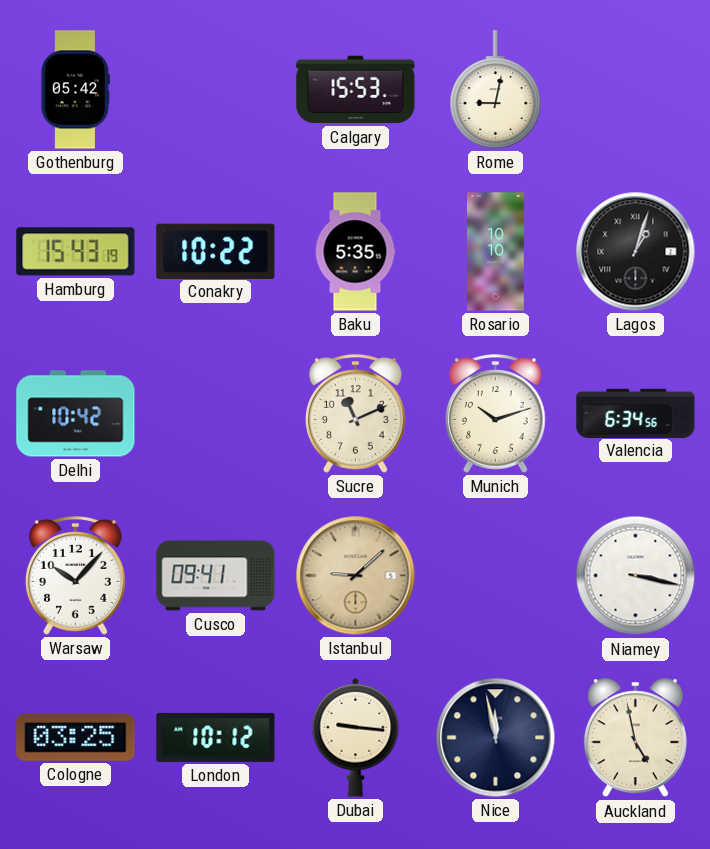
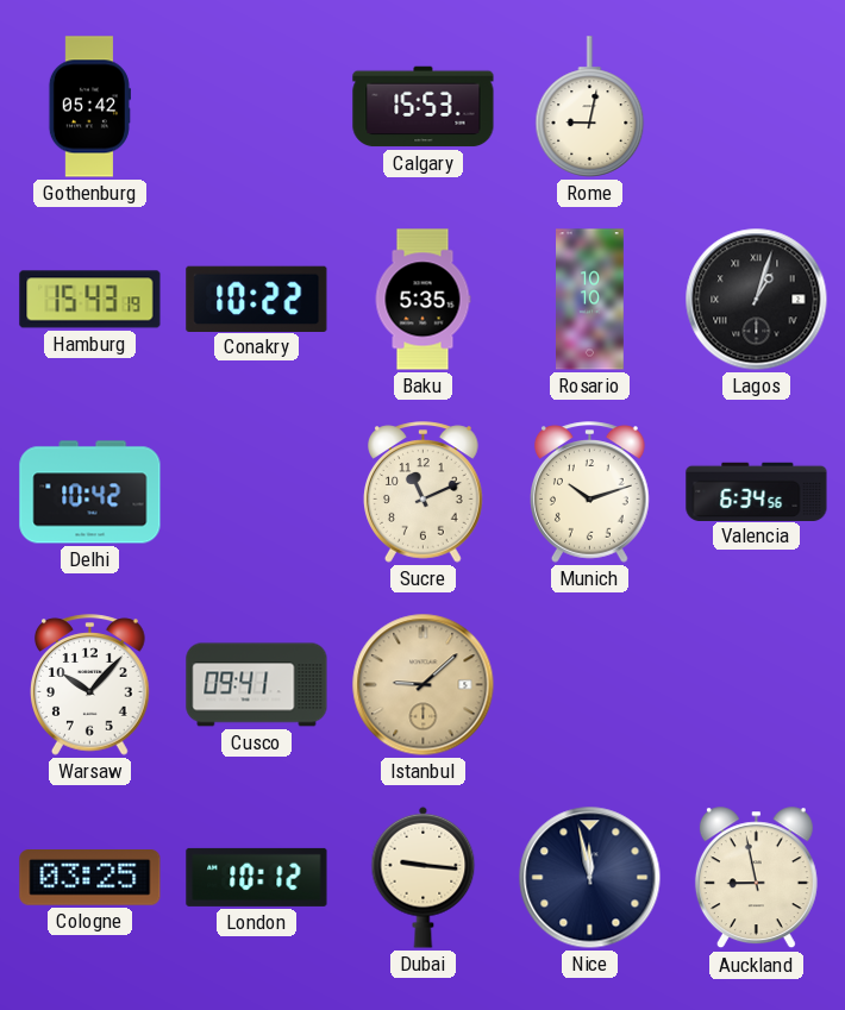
Niamey: 3:17 -> none (636, 576)
Auckland: 4:58 -> 8:58 (756, 878)
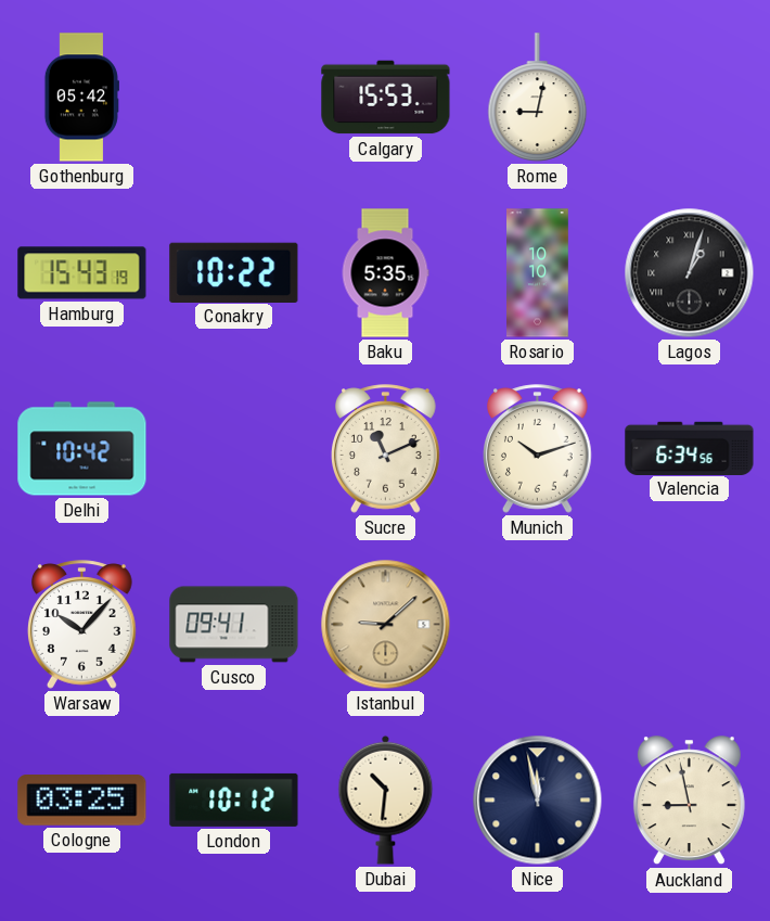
Dubai: 9:16 -> 10:31 (386, 800)
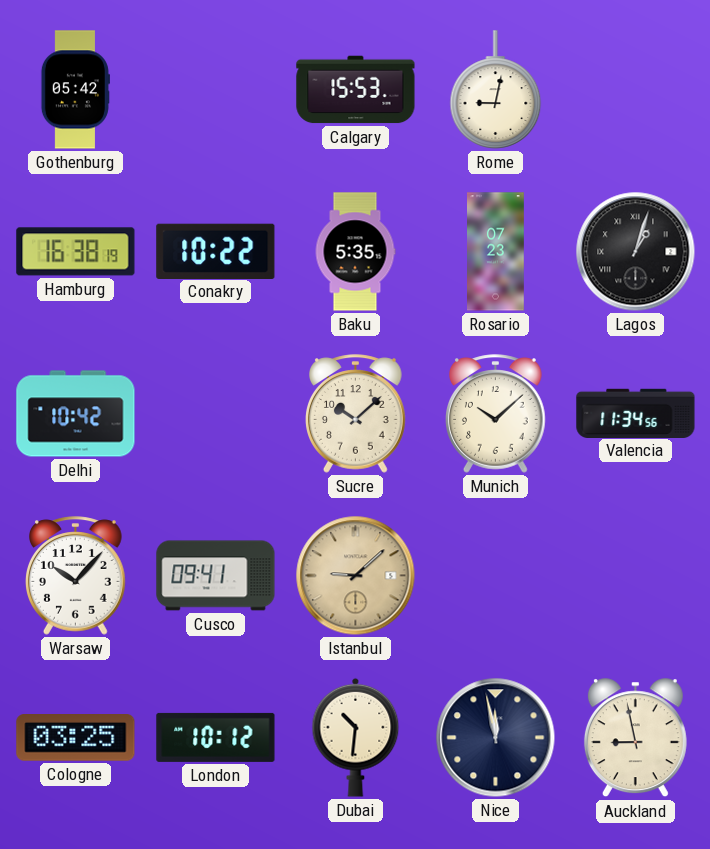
Hamburg: 15:43 -> 16:38 (76, 252)
Rosario: 10:10 -> 07:23 (496, 252)
Sucre: 11:11 -> 10:08 (356, 414)
Munich: 10:12 -> 10:08 (496, 414)
Valencia: 6:34 -> 11:34 (636, 413)
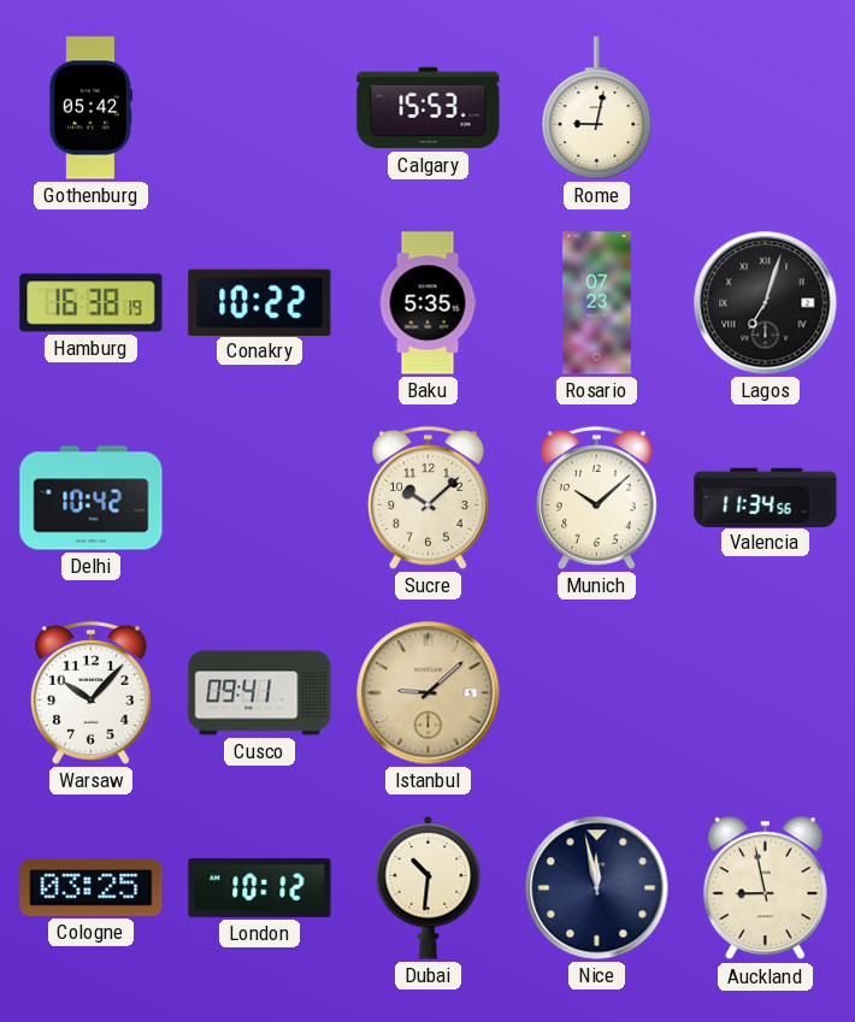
Lagos: 1:03 -> 7:03 (766, 303)
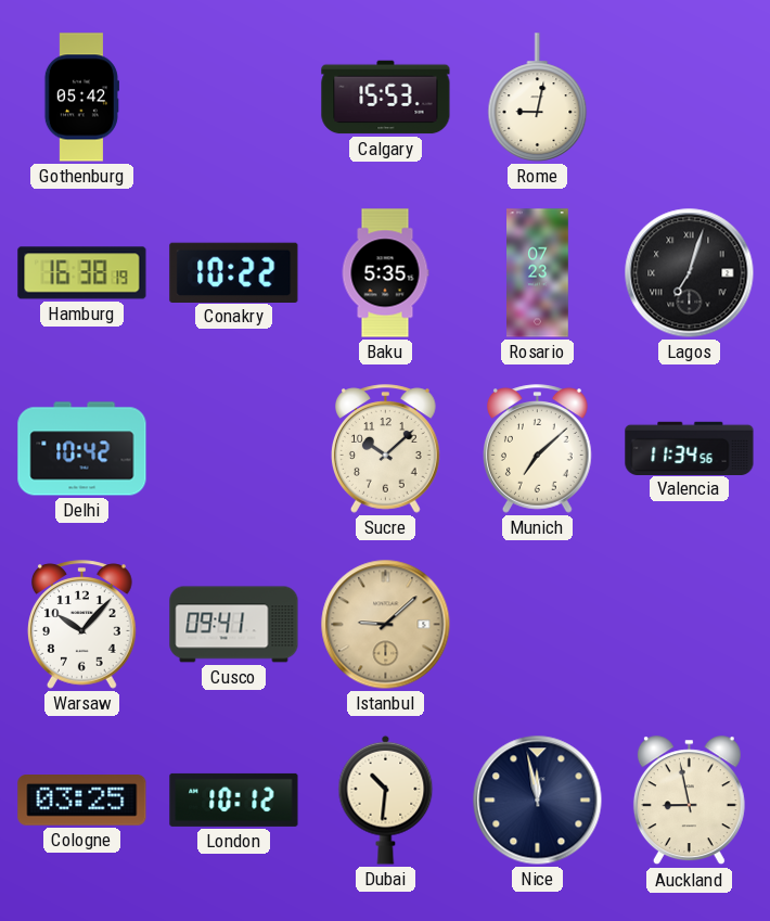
Munich: 10:08 -> 7:08 (538, 449)
